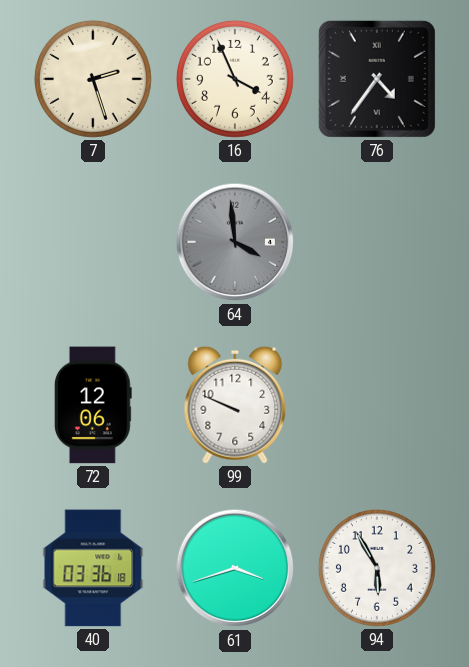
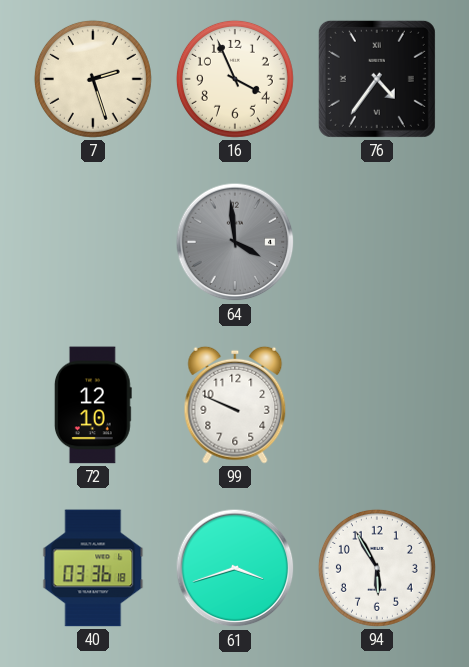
72: 12:06 -> 12:10 (93, 405)
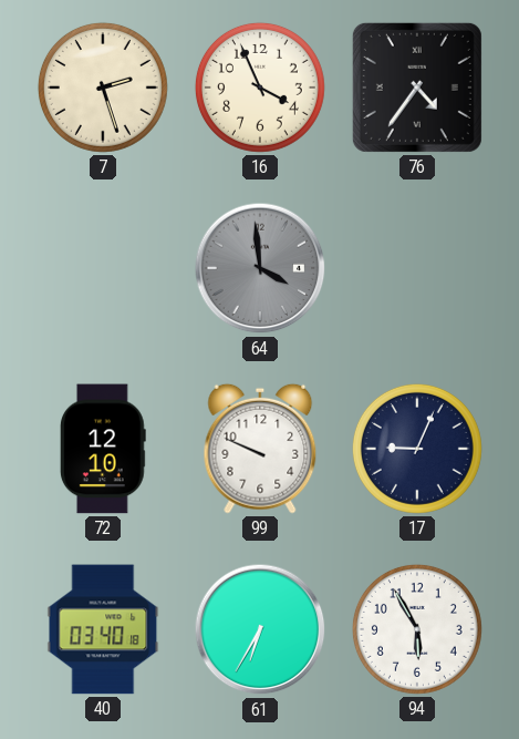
17: none -> 9:04 (417, 449)
40: 03:36 -> 03:40 (103, 629)
61: 3:42 -> 6:35 (260, 629)
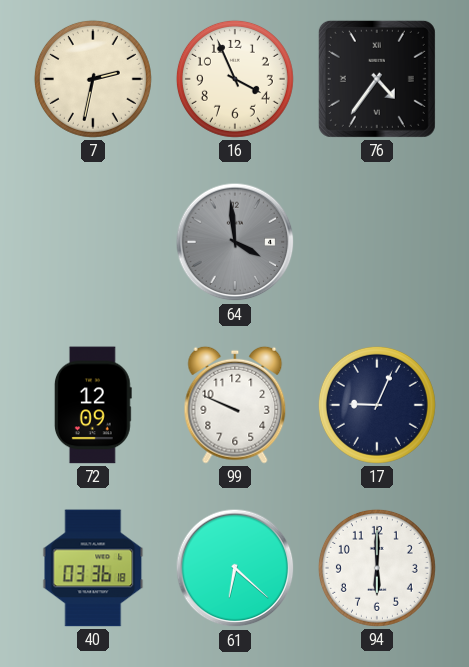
7: 2:27 -> 2:32 (93, 79)
72: 12:10 -> 12:09 (93, 405)
40: 03:40 -> 03:36 (93, 568)
61: 6:35 -> 6:22 (235, 568)
94: 5:55 -> 6:00 (377, 568)
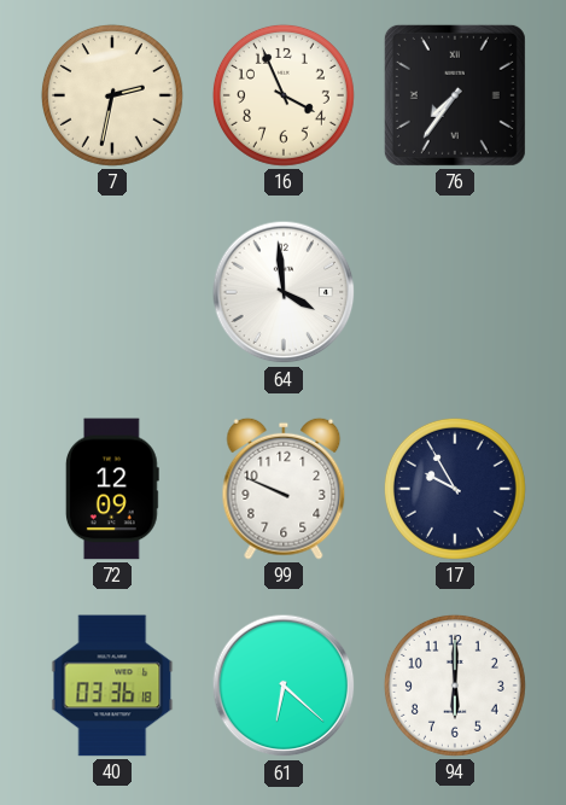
76: 4:36 -> 7:36 (455, 95)
64 dial: grey -> white (284, 292)
17: 9:04 -> 9:55 (455, 489)
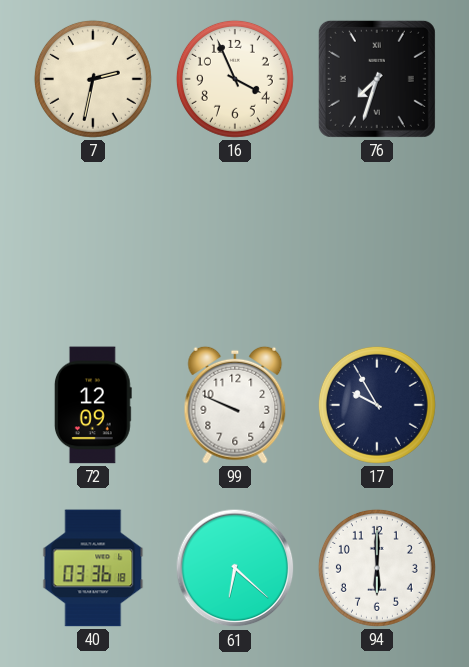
76: 7:36 -> 7:33 (377, 79)
64: 3:59 -> none (284, 292)
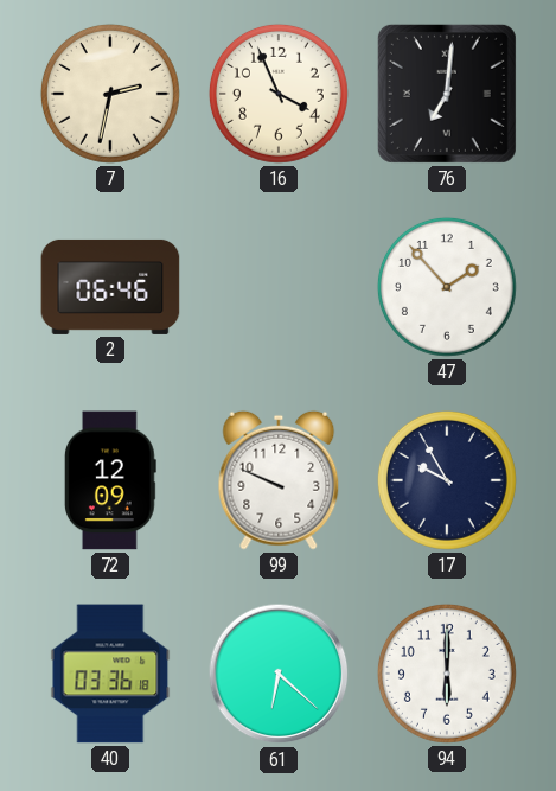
76: 7:33 -> 7:01 (447, 94)
2: none -> 06:46 (110, 287)
47: none -> 1:53 (447, 287)
